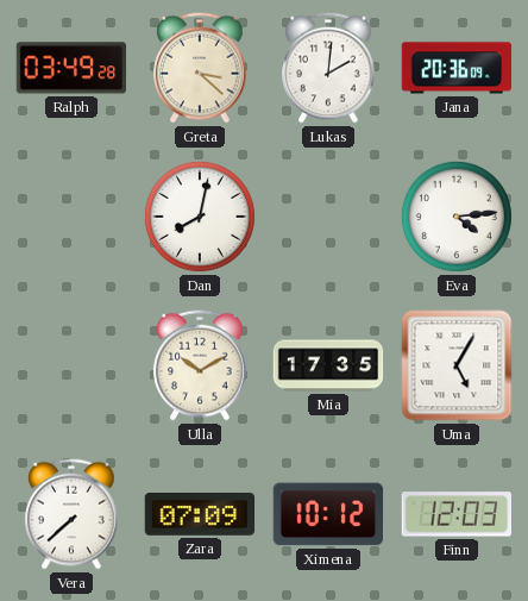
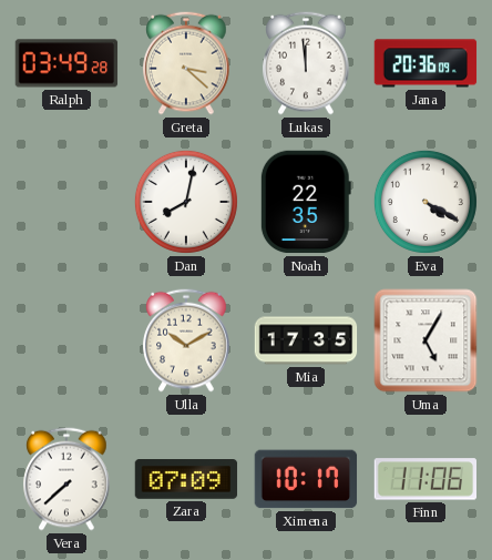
Lukas: 2:01 -> 11:59 (306, 63)
Noah: none -> 22:35 (306, 202)
Eva: 4:14 -> 4:20 (426, 202)
Ximena: 10:12 -> 10:17 (306, 479)
Finn: 12:03 -> 11:06 (424, 479)
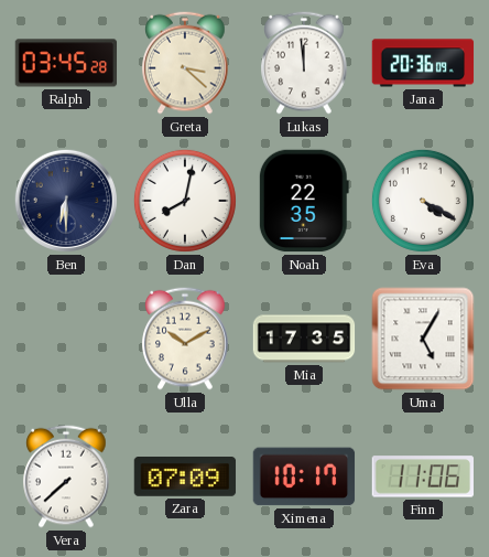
Ralph: 03:49 -> 03:45 (66, 63)
Ben: none -> 6:30 (66, 201)
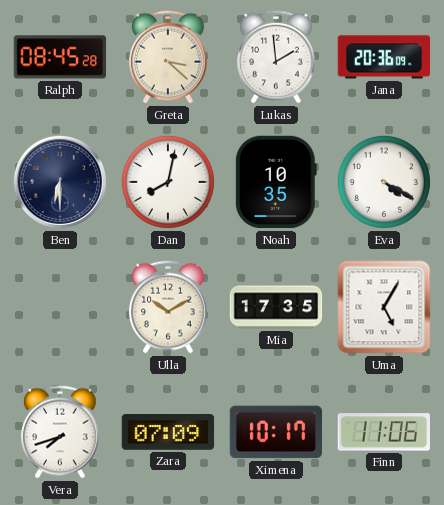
Ralph: 03:45 -> 08:45 (60, 57)
Lukas: 11:59 -> 1:59 (276, 57)
Noah: 22:35 -> 10:35 (276, 182)
Vera: 7:38 -> 7:42 (60, 432)
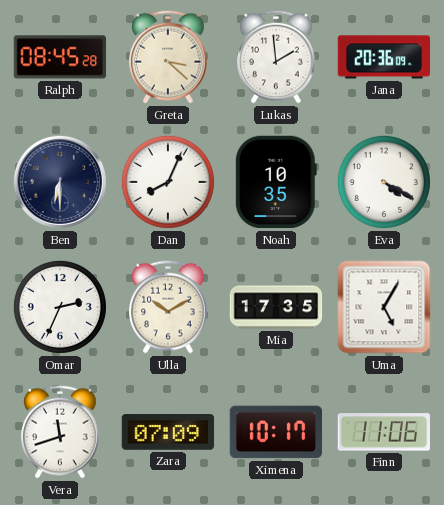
Dan: 8:02 -> 8:04 (168, 182)
Omar: none -> 2:34 (60, 307)
Vera: 7:42 -> 11:42 (60, 432)
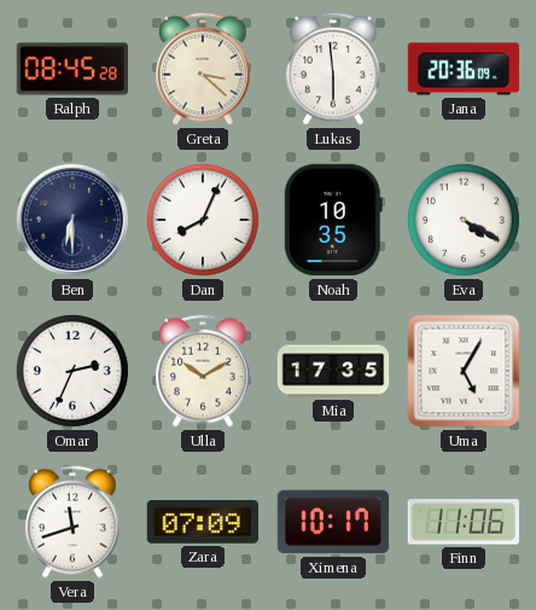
Lukas: 1:59 -> 5:59 (333, 69)
